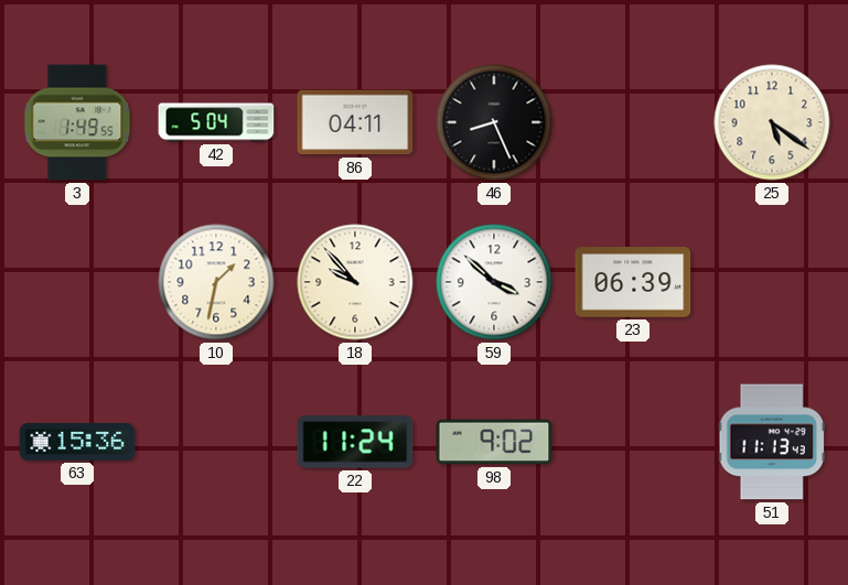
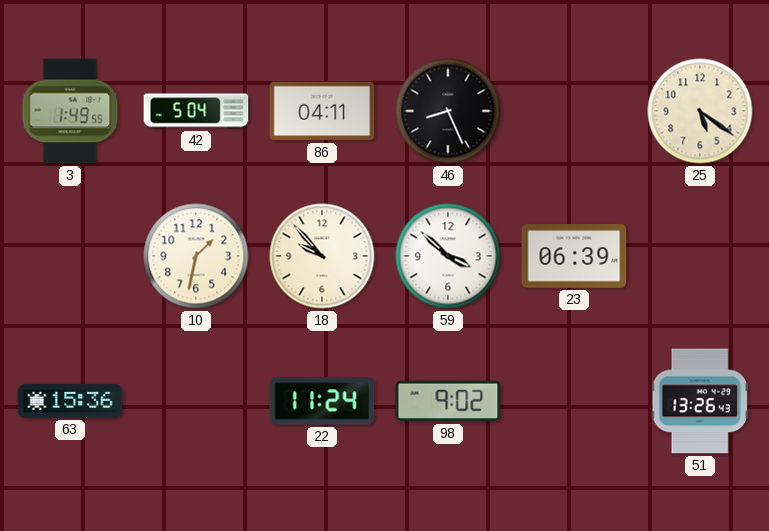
51: 11:13 -> 13:26 (700, 401)
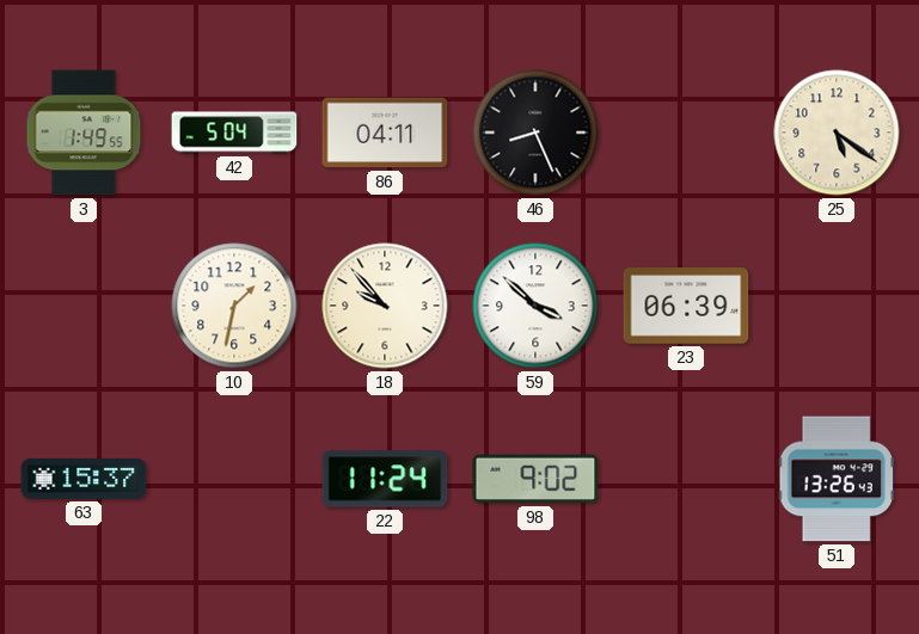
63: 15:36 -> 15:37 (84, 479)
